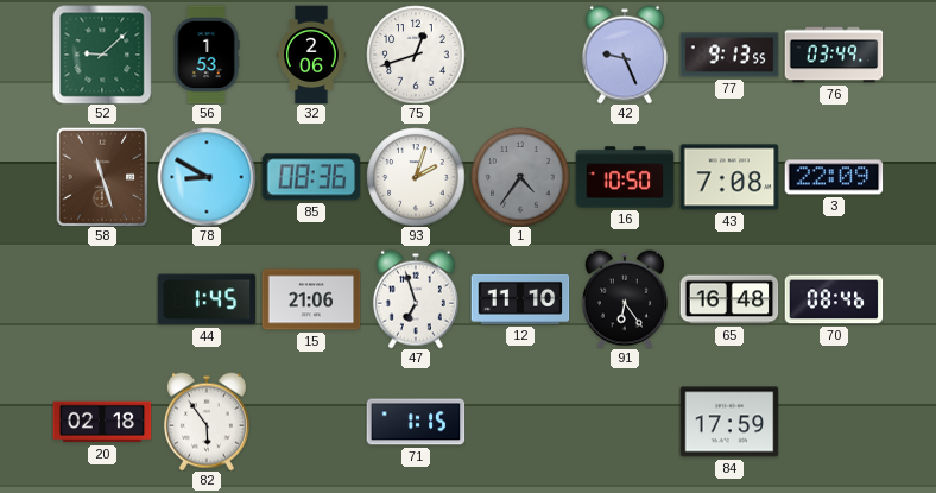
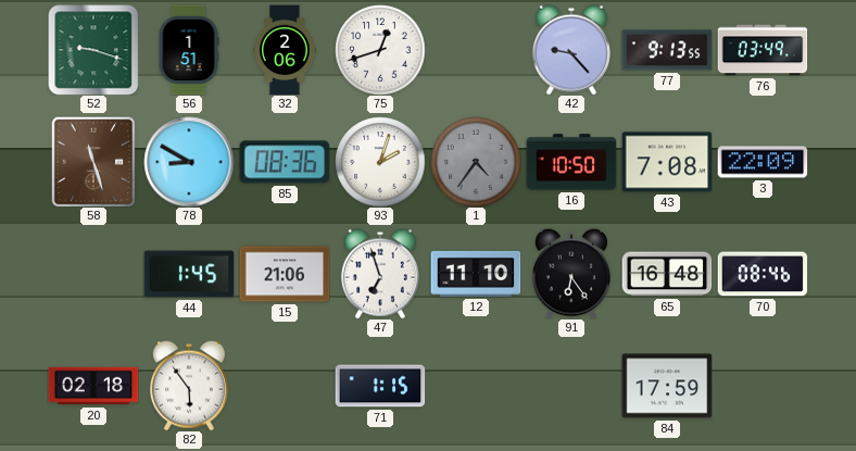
52: 9:08 -> 9:18 (93, 50)
56: 1:53 -> 1:51 (189, 50)
42: 9:26 -> 9:23 (571, 50)
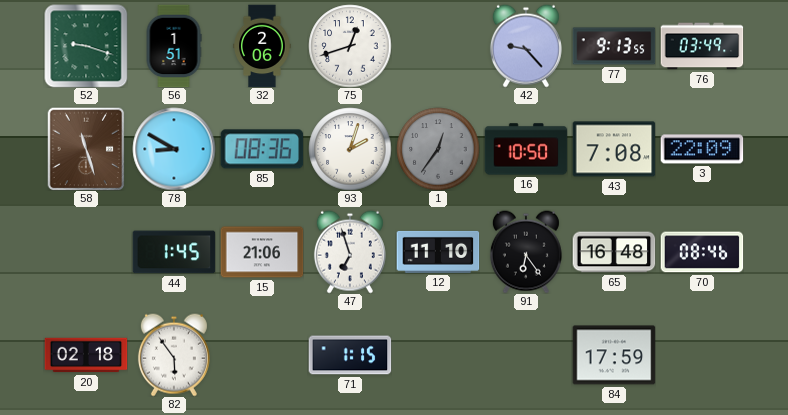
1: 4:36 -> 12:36 (438, 149)
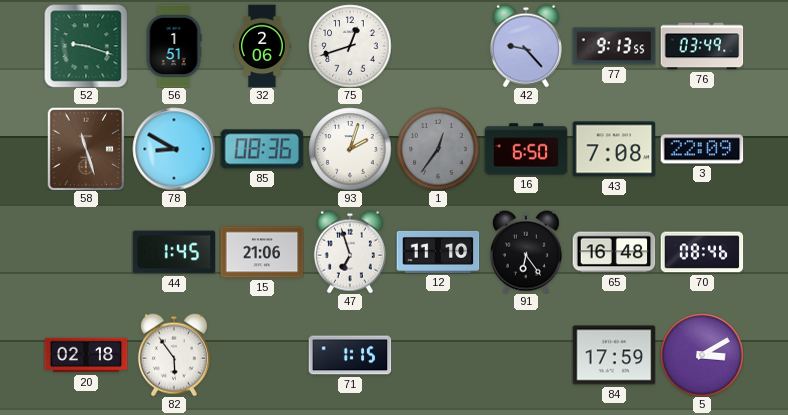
16: 10:50 -> 6:50 (526, 149)
5: none -> 3:10 (702, 355)
